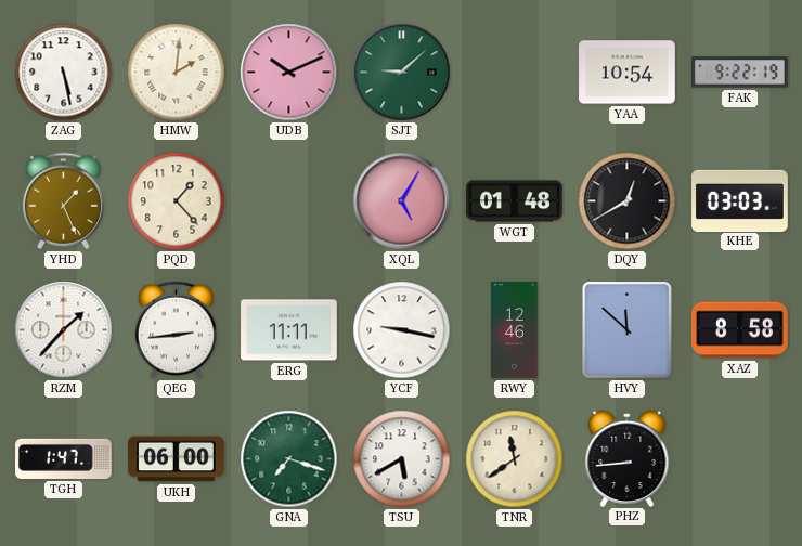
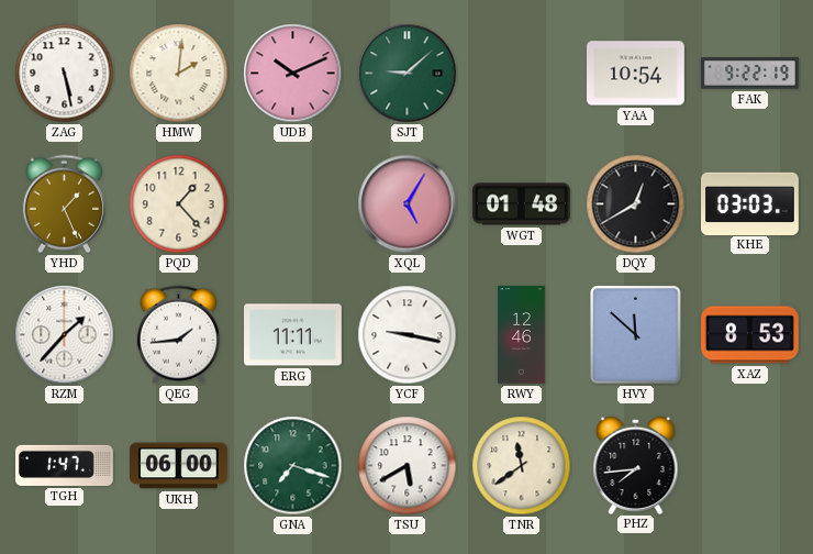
QEG: 2:44 -> 1:44 (178, 335)
XAZ: 8:58 -> 8:53 (750, 335)
PHZ: 8:44 -> 7:44 (636, 465)
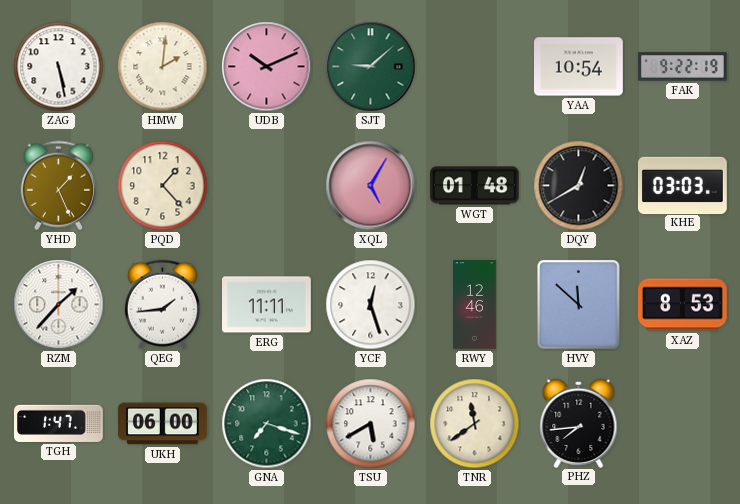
YCF: 9:17 -> 12:27 (371, 305)
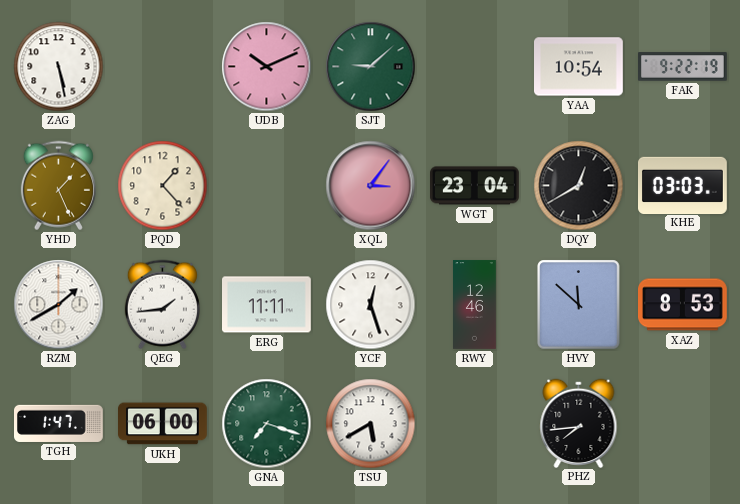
HMW: 2:01 -> none (163, 67)
XQL: 5:05 -> 3:06 (371, 186)
WGT: 01:48 -> 23:04 (475, 186)
RZM: 1:37 -> 1:40 (59, 305)
TNR: 11:39 -> none (475, 424)
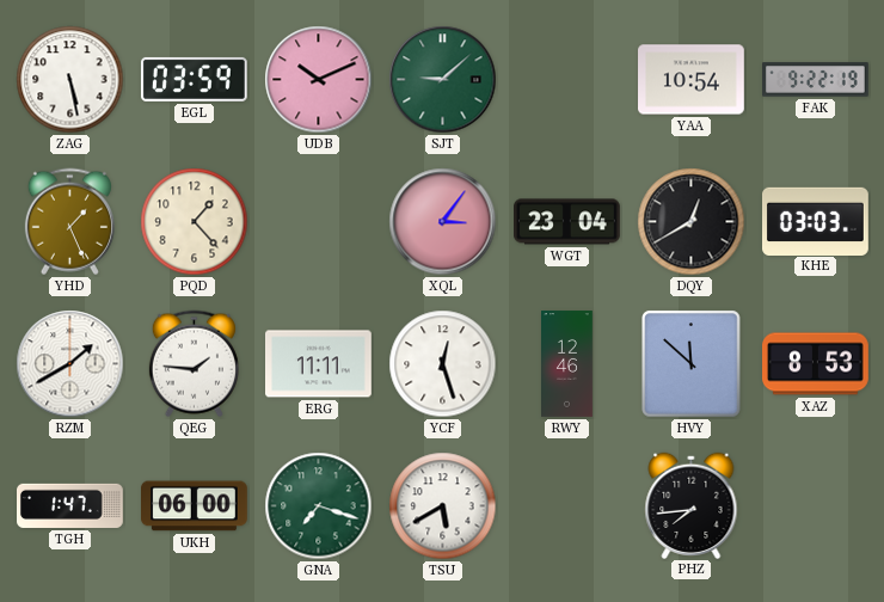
EGL: none -> 03:59 (194, 79)
QEG: 1:44 -> 1:46 (194, 364)
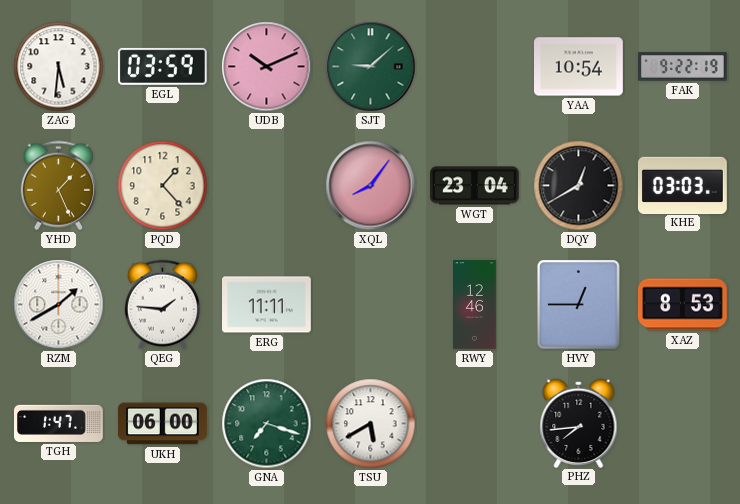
ZAG: 5:28 -> 5:31 (59, 67)
XQL: 3:06 -> 8:06 (371, 186)
YCF: 12:27 -> none (443, 364)
HVY: 11:52 -> 12:45 (579, 305)
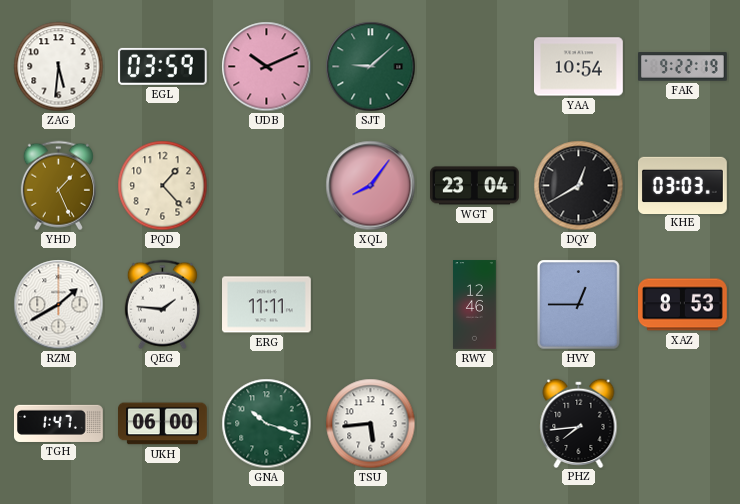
GNA: 7:18 -> 10:18 (267, 424)
TSU: 5:40 -> 5:44 (371, 424)
